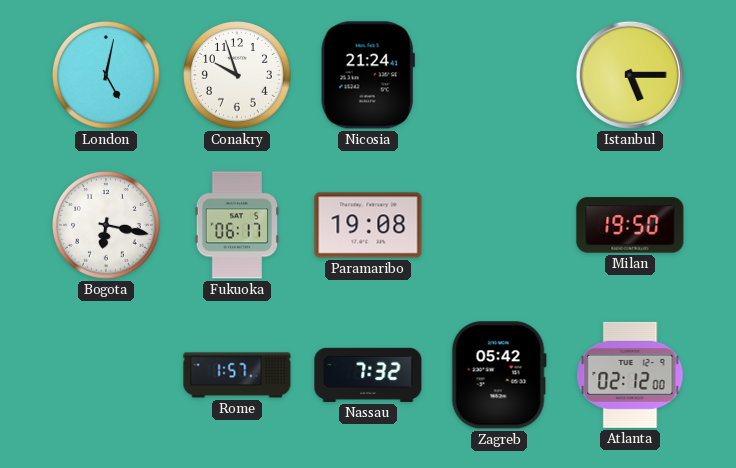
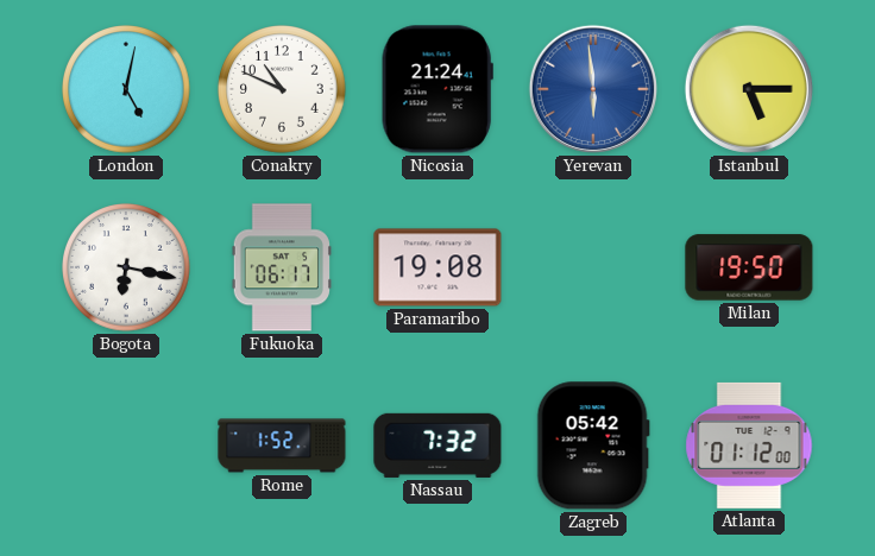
Conakry: 9:57 -> 10:49 (283, 90)
Yerevan: none -> 5:59 (593, 89)
Rome: 1:57 -> 1:52 (282, 446)
Atlanta: 02:12 -> 01:12 (749, 446)
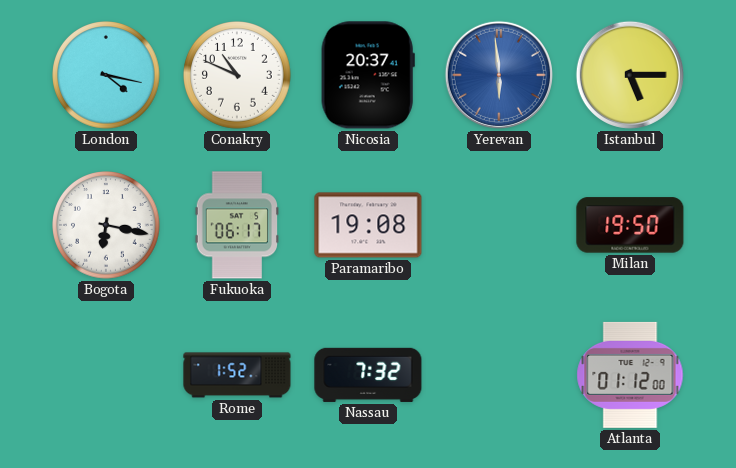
London: 5:02 -> 4:17 (107, 76)
Nicosia: 21:24 -> 20:37 (368, 75)
Zagreb: 05:42 -> none (593, 446)
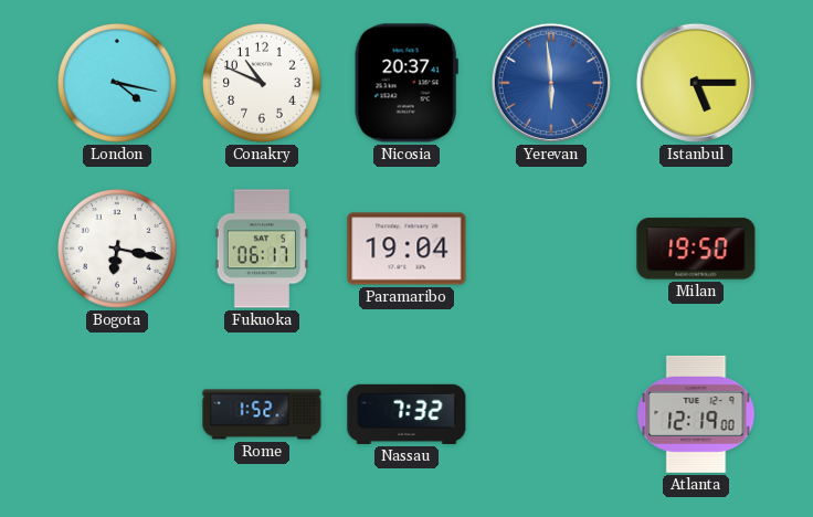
Paramaribo: 19:08 -> 19:04 (406, 249)
Atlanta: 01:12 -> 12:19 (696, 414)
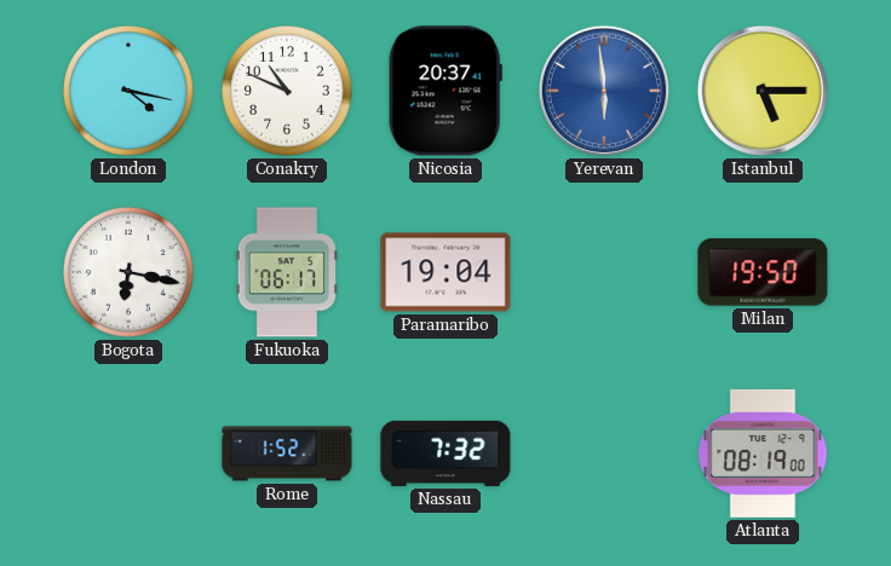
Atlanta: 12:19 -> 08:19 (763, 454)
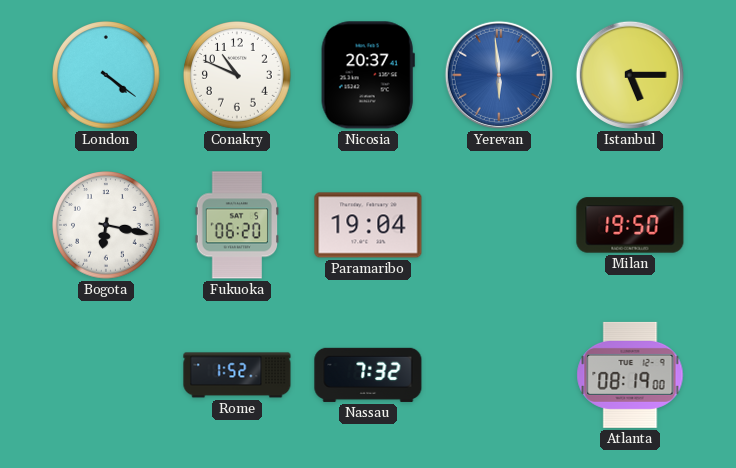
London: 4:17 -> 4:21 (107, 76)
Fukuoka: 06:17 -> 06:20 (236, 225)
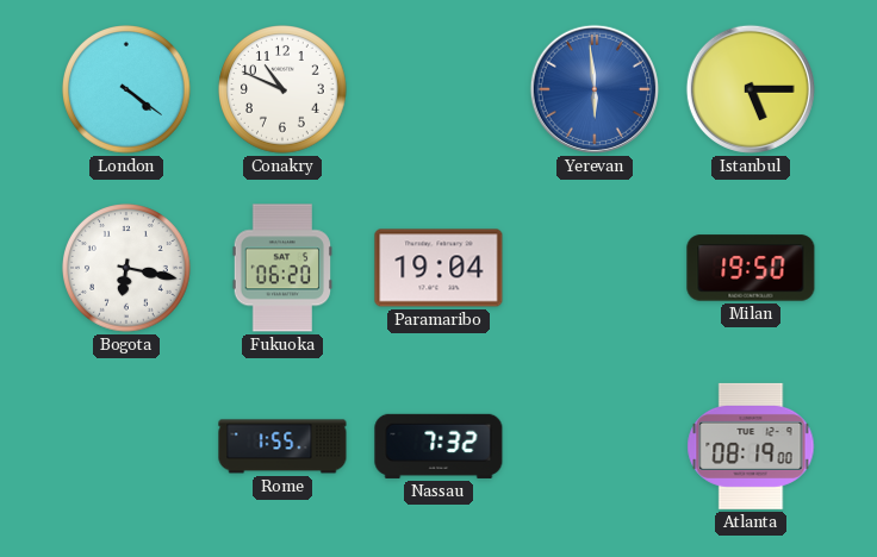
Nicosia: 20:37 -> none (368, 75)
Rome: 1:52 -> 1:55 (282, 446)
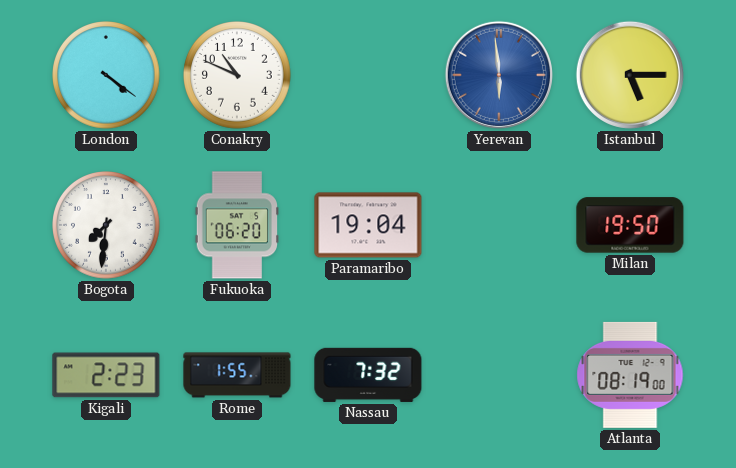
Bogota: 6:17 -> 7:31 (107, 226)
Kigali: none -> 2:23 (106, 375)
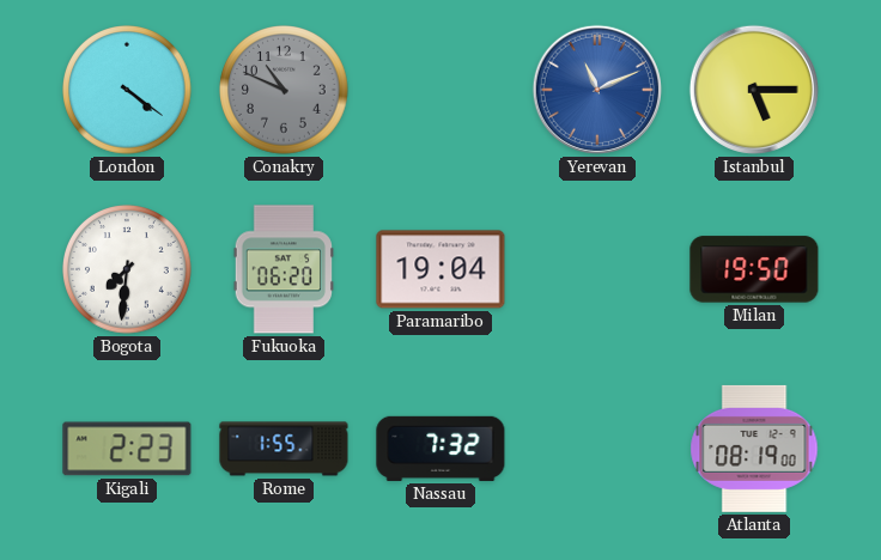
Conakry dial: white -> grey (285, 91)
Yerevan: 5:59 -> 11:11 (597, 90)
